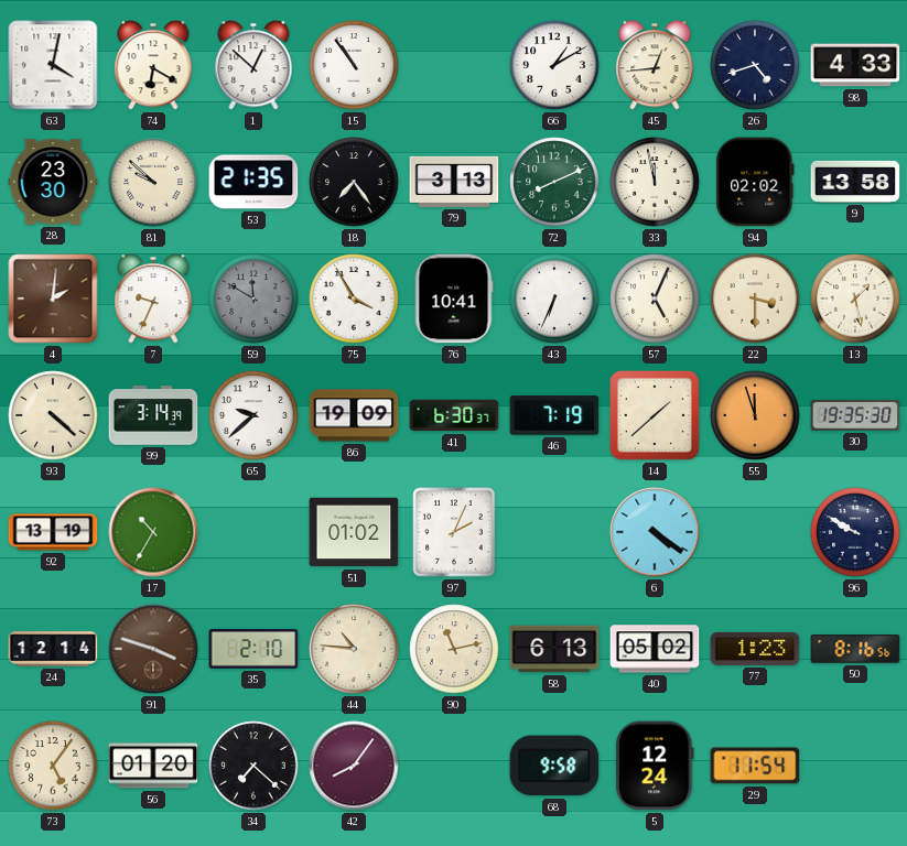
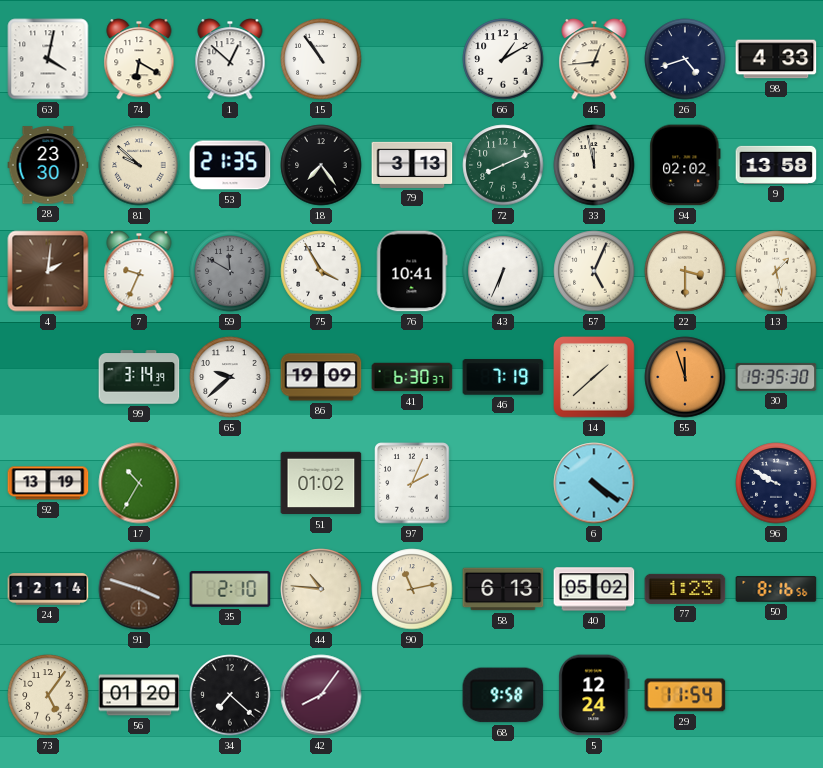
93: 4:22 -> none (53, 415)
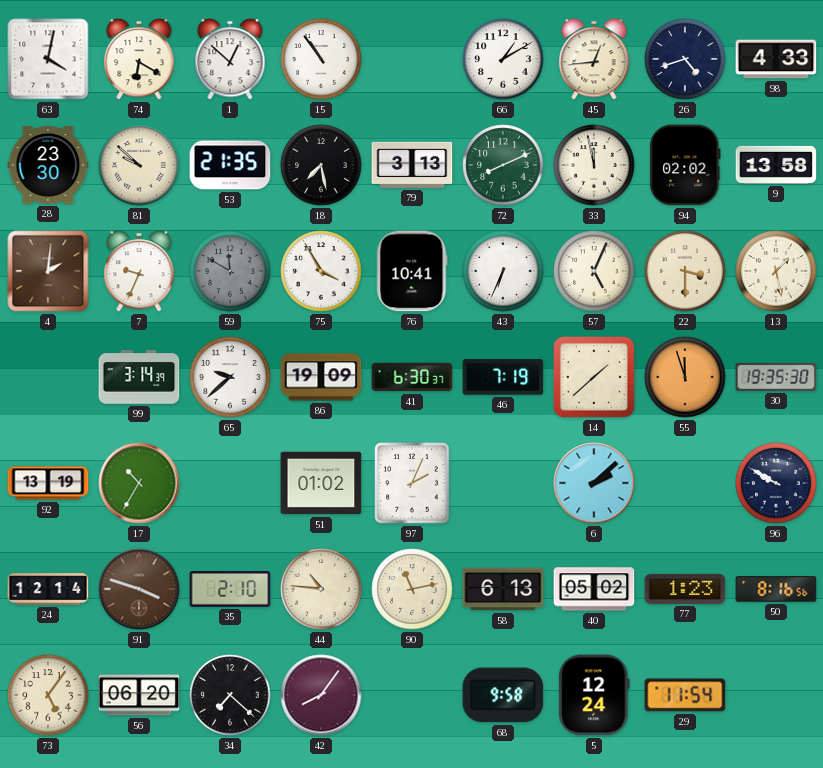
18: 7:24 -> 7:28 (321, 165)
6: 4:21 -> 2:08 (594, 483)
56: 01:20 -> 06:20 (139, 695)
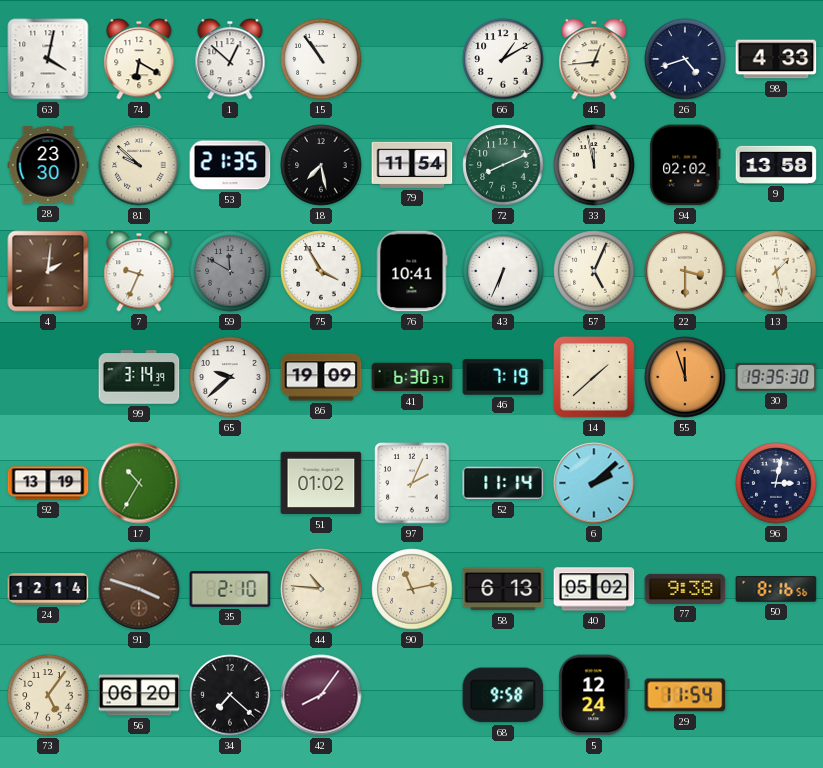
79: 3:13 -> 11:54 (412, 165)
52: none -> 11:14 (503, 483)
96: 9:50 -> 3:02 (776, 483)
77: 1:23 -> 9:38 (685, 589)
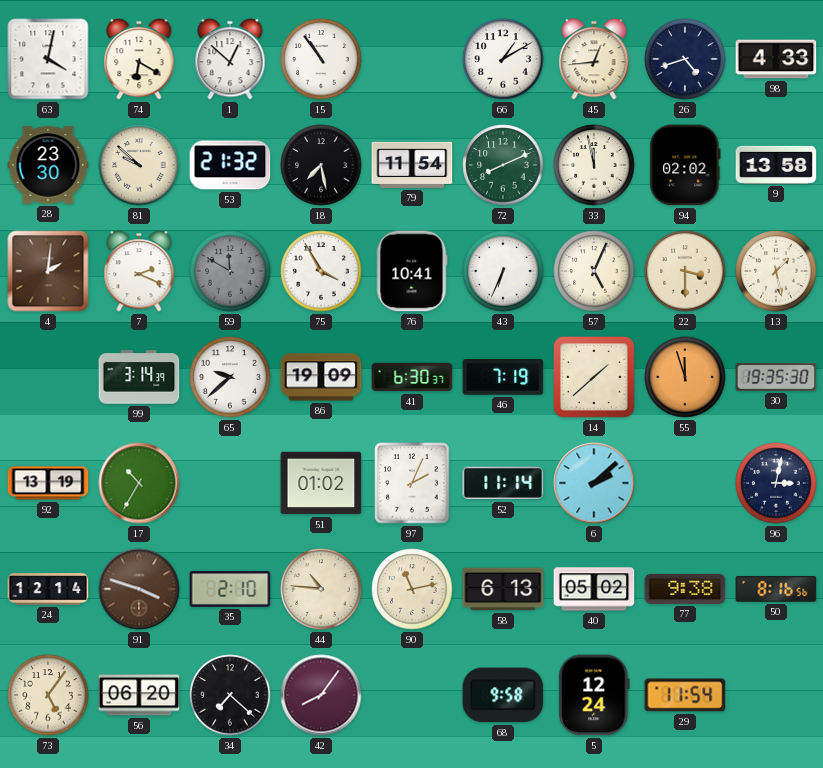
53: 21:35 -> 21:32 (230, 165)
7: 9:34 -> 2:19 (139, 271)
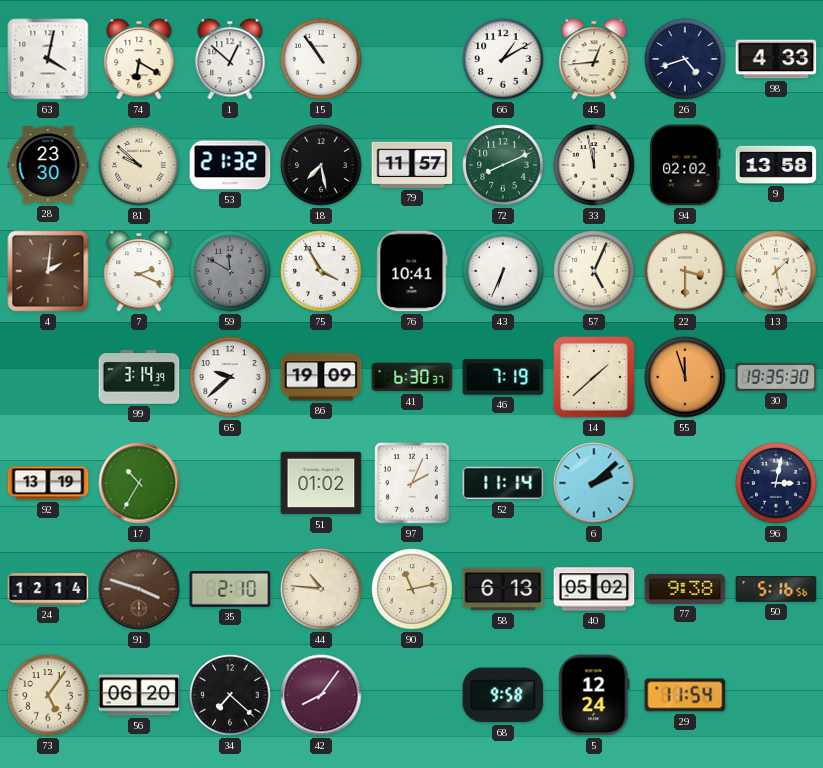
79: 11:54 -> 11:57 (412, 165)
50: 8:16 -> 5:16 (776, 589)
